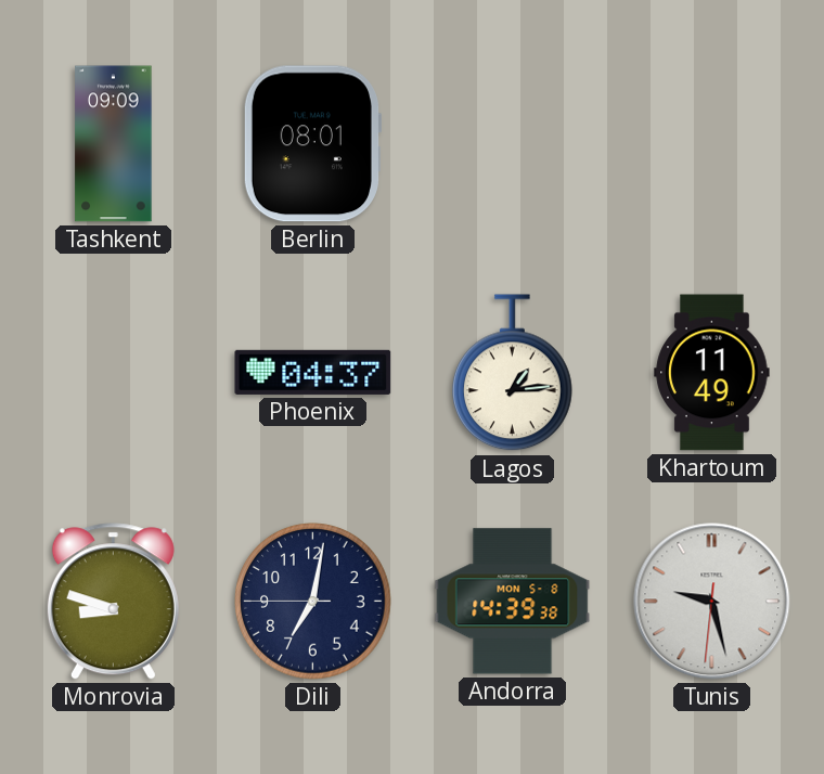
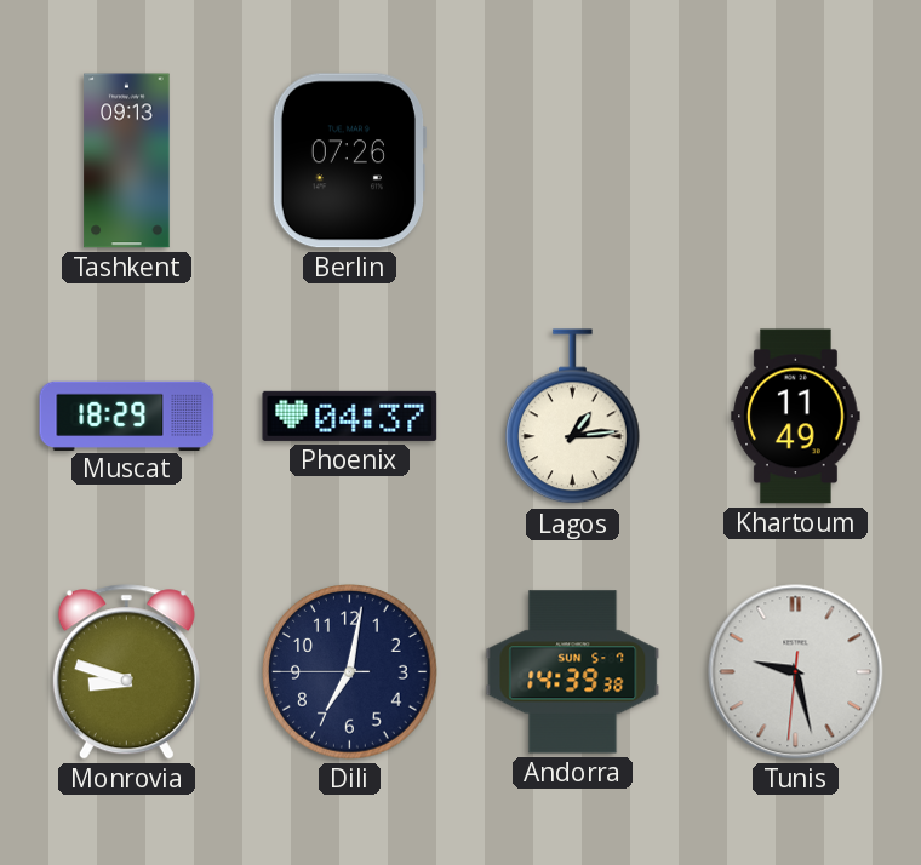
Tashkent: 09:09 -> 09:13 (127, 161)
Berlin: 08:01 -> 07:26 (349, 161)
Muscat: none -> 18:29 (127, 416)
Andorra date: MON 5-8 -> SUN 5-7 (573, 672)
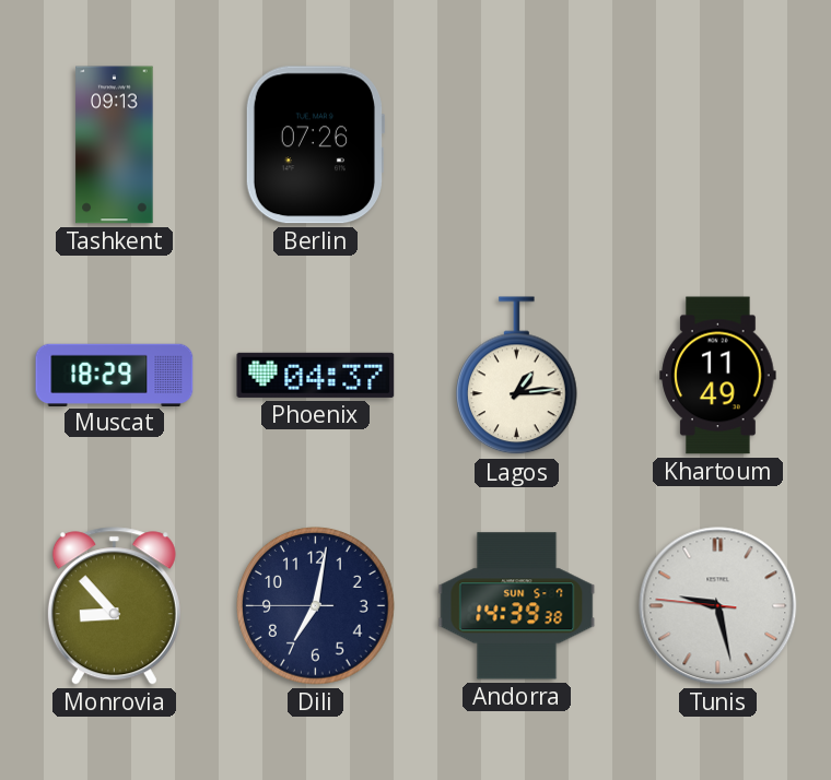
Monrovia: 8:48 -> 8:53 (114, 606)
Tunis: 9:27:31 -> 9:27:46 (718, 606)
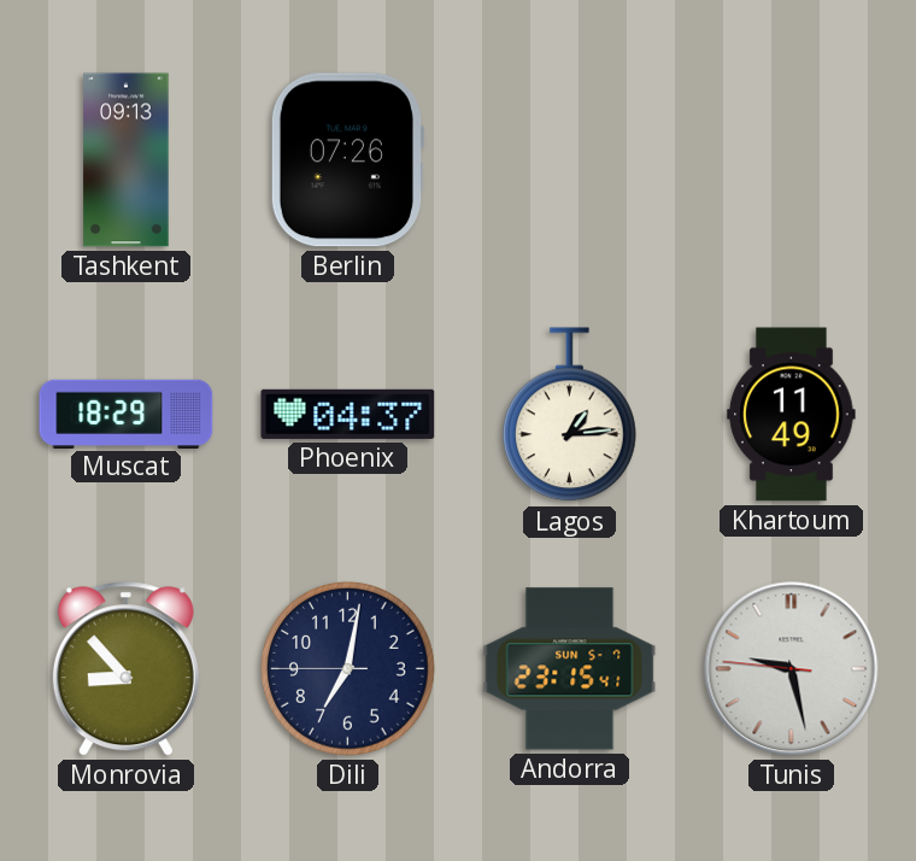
Andorra: 14:39 -> 23:15 (570, 669)
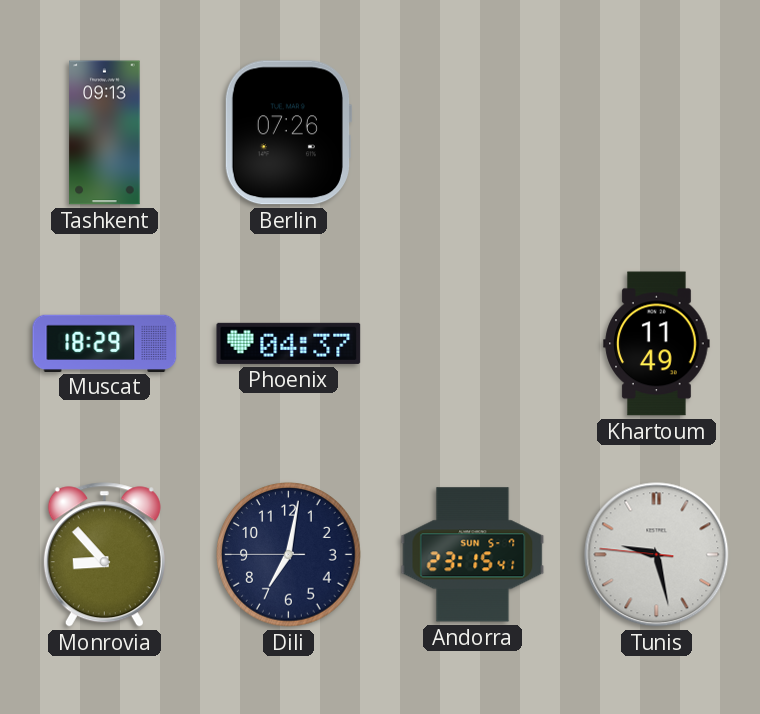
Lagos: 1:14 -> none (570, 415)
